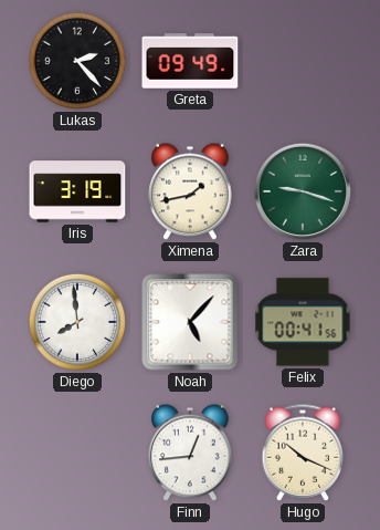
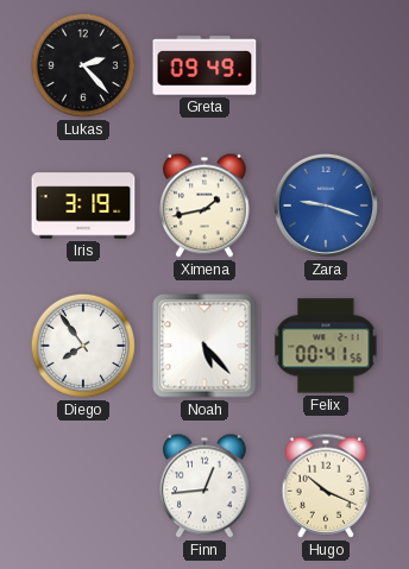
Zara dial: green -> blue (326, 206)
Diego: 7:59 -> 7:54 (83, 346)
Noah: 5:07 -> 5:23 (204, 346)
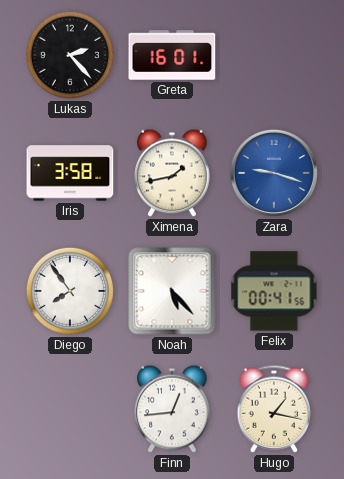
Greta: 09:49 -> 16:01 (172, 55)
Iris: 3:19 -> 3:58 (70, 173)
Hugo: 10:19 -> 1:17 (274, 409)
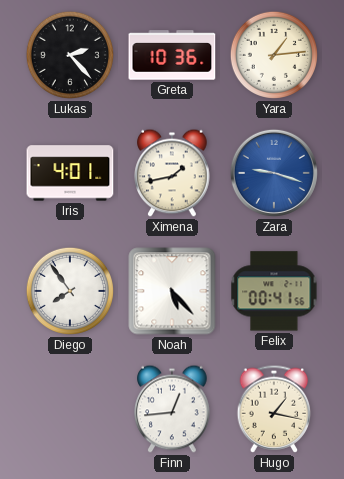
Greta: 16:01 -> 10:36 (172, 55)
Yara: none -> 1:14 (274, 55)
Iris: 3:58 -> 4:01 (70, 173)
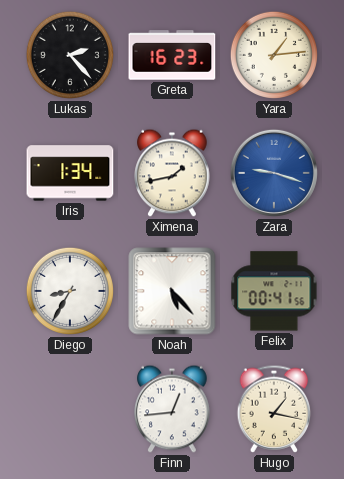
Greta: 10:36 -> 16:23 (172, 55)
Iris: 4:01 -> 1:34 (70, 173)
Diego: 7:54 -> 8:35 (70, 291)
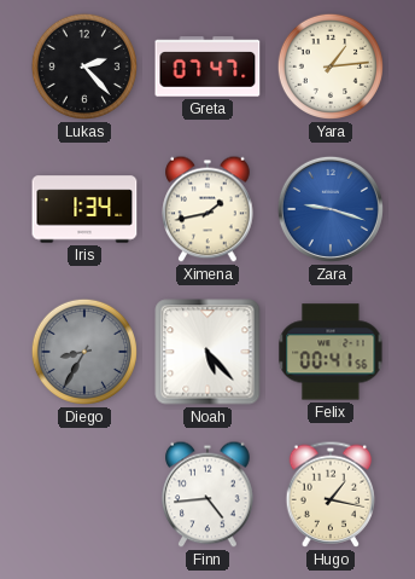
Greta: 16:23 -> 07:47 (207, 66)
Diego dial: white -> grey (84, 352)
Finn: 12:44 -> 4:44 (207, 494)
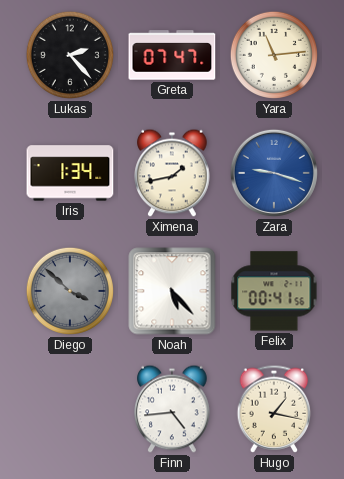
Yara: 1:14 -> 11:14 (274, 55)
Diego: 8:35 -> 3:52 (70, 291)
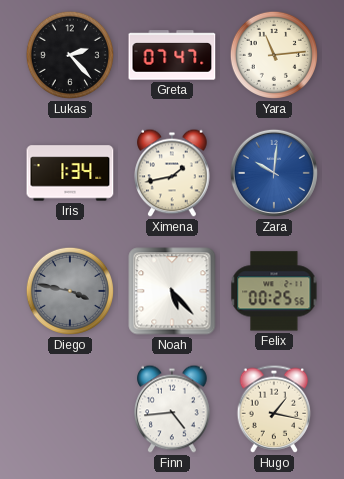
Zara: 9:18 -> 10:01 (274, 173)
Diego: 3:52 -> 3:47 (70, 291)
Felix: 00:41 -> 00:25 (274, 291)
